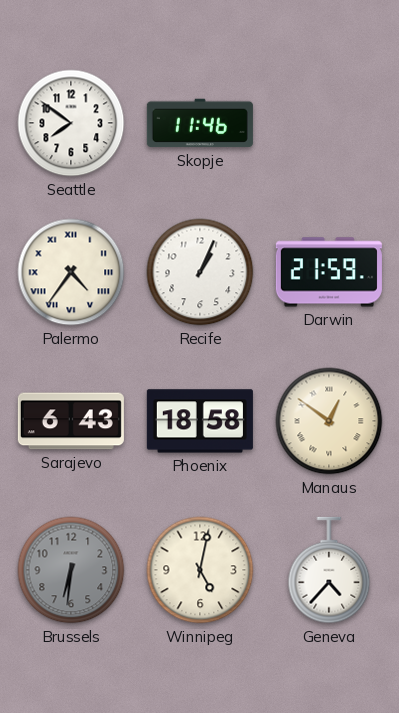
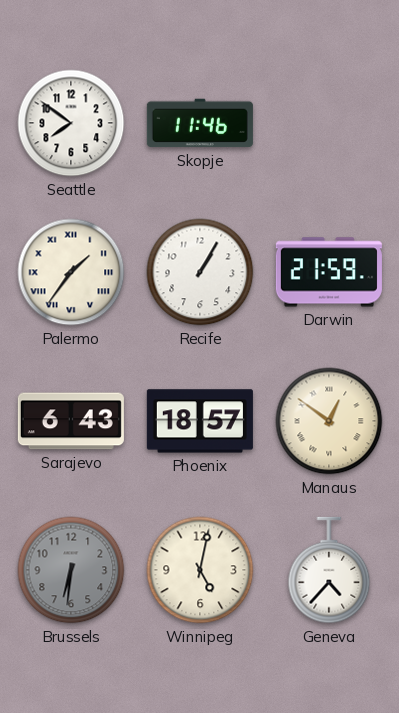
Palermo: 4:36 -> 1:36 (71, 272)
Recife: 1:04 -> 1:05 (200, 272)
Phoenix: 18:58 -> 18:57 (200, 421)
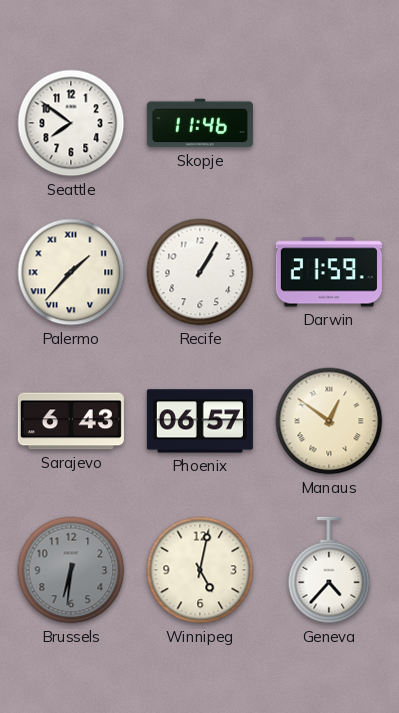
Palermo: 1:36 -> 1:37 (71, 272)
Phoenix: 18:57 -> 06:57 (200, 421)
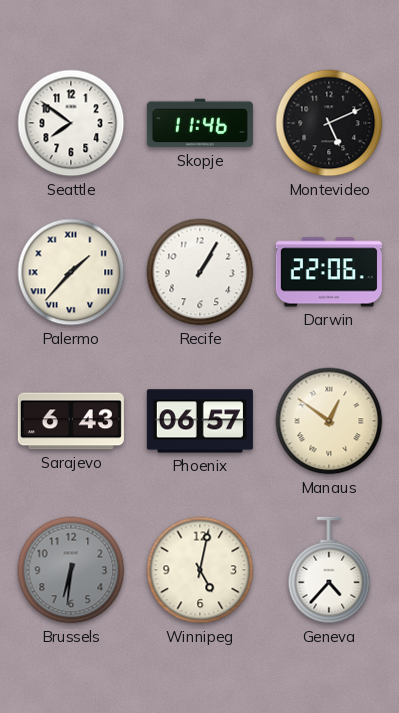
Montevideo: none -> 5:11 (329, 123)
Darwin: 21:59 -> 22:06 (329, 272)
